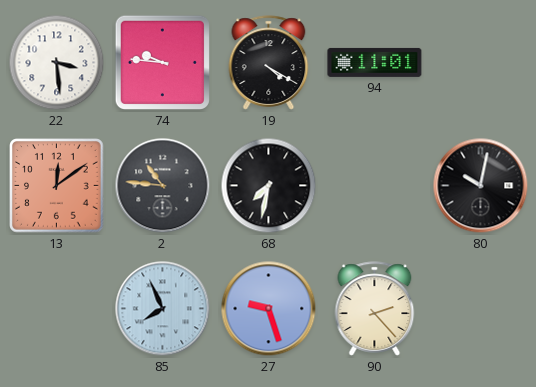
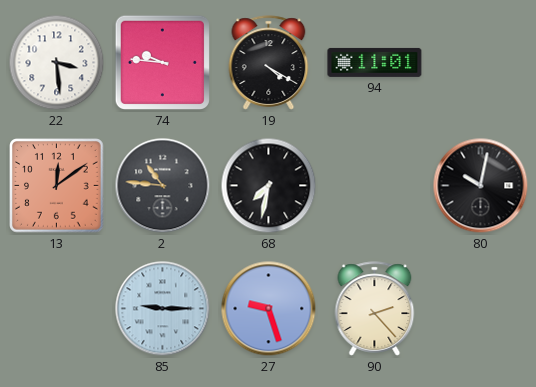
85: 7:56 -> 9:15 (163, 309)
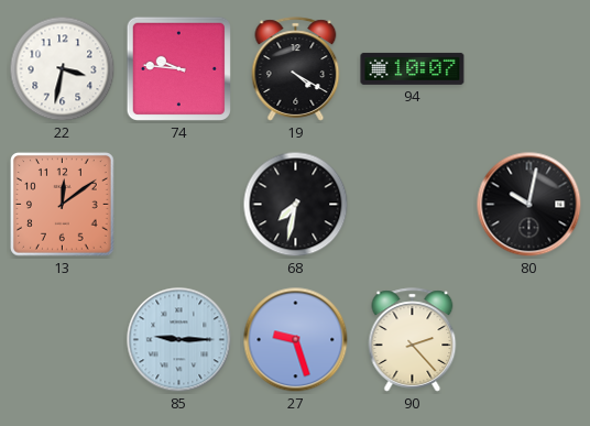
22: 3:29 -> 3:32 (63, 69)
94: 11:01 -> 10:07 (413, 68)
2: 10:46 -> none (163, 186)
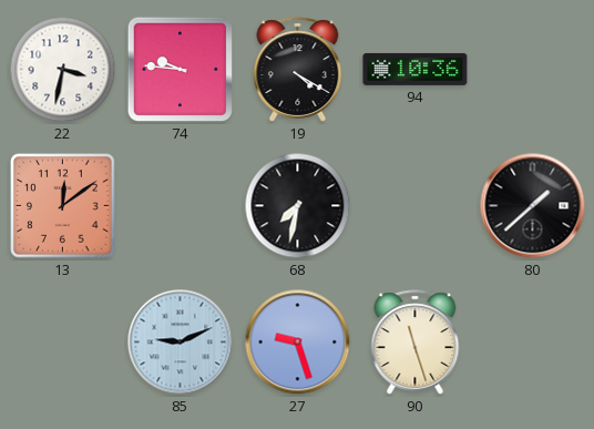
94: 10:07 -> 10:36 (416, 69)
80: 10:02 -> 1:38 (533, 206)
85: 9:15 -> 9:11 (181, 343)
90: 2:23 -> 11:27 (416, 343)
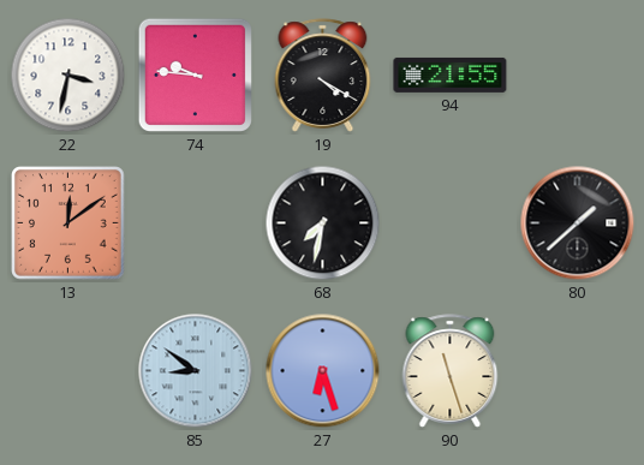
94: 10:36 -> 21:55 (451, 74)
85: 9:11 -> 8:51 (196, 371)
27: 9:27 -> 6:27 (323, 371)
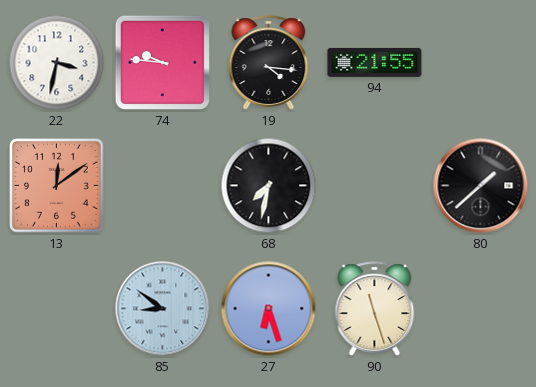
19: 4:20 -> 4:16 (269, 63)
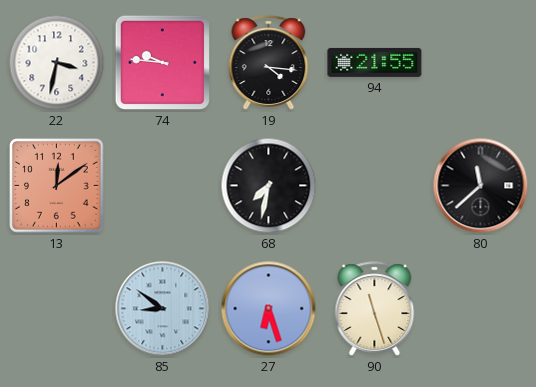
80: 1:38 -> 11:38 (481, 186)
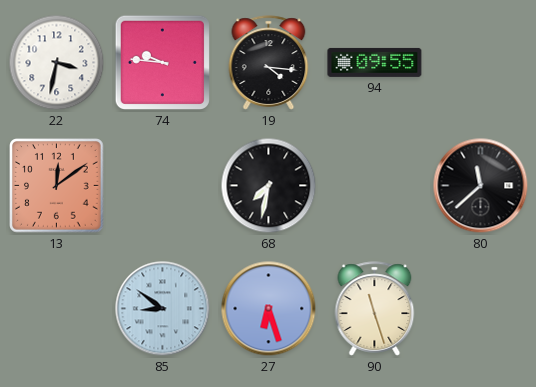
94: 21:55 -> 09:55 (375, 62)
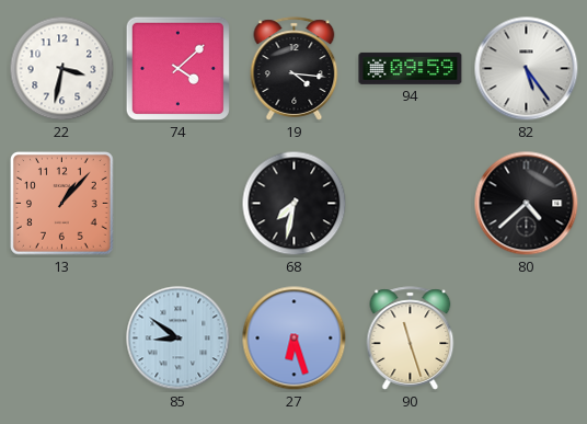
74: 9:46 -> 4:08 (177, 68)
94: 09:55 -> 09:59 (411, 68)
82: none -> 5:24 (527, 69)
13: 12:09 -> 1:07 (62, 204)
80: 11:38 -> 4:38 (527, 204)
